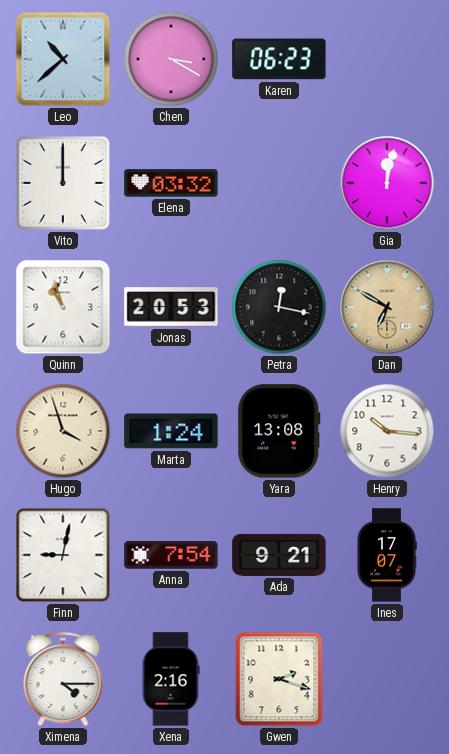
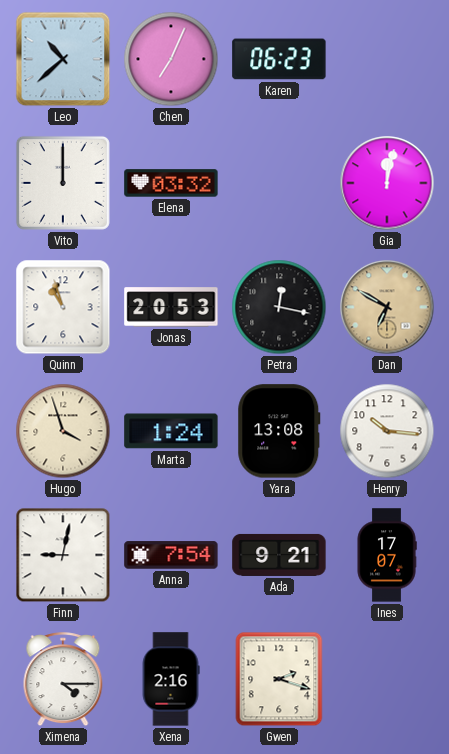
Chen: 3:20 -> 7:04 (171, 59)
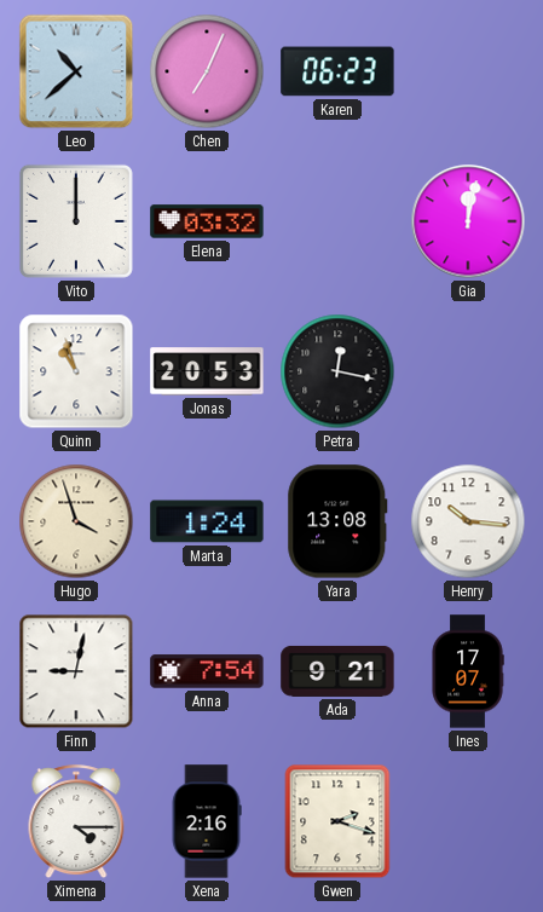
Dan: 6:50 -> none (387, 307)
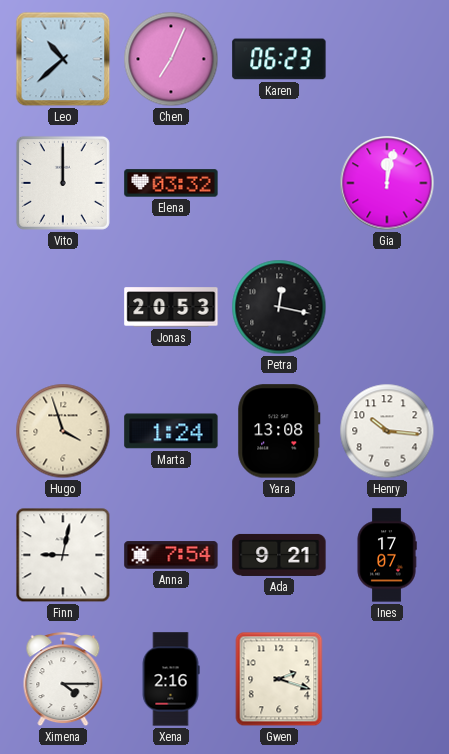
Quinn: 10:57 -> none (76, 371)
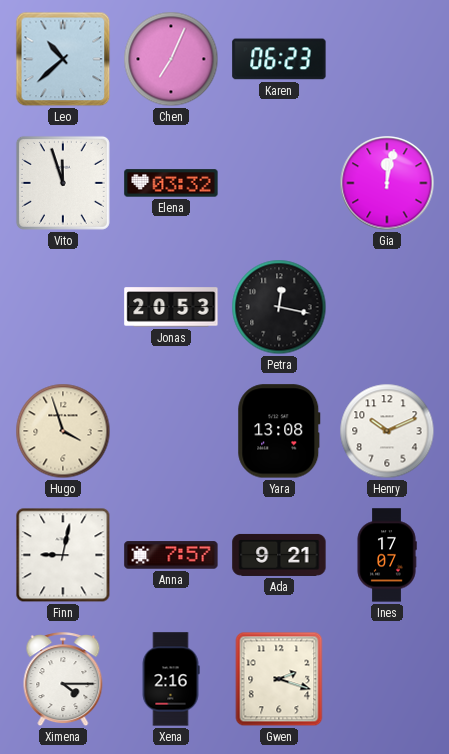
Vito: 12:00 -> 11:57 (63, 183)
Marta: 1:24 -> none (171, 431)
Henry: 10:16 -> 10:11 (387, 431)
Anna: 7:54 -> 7:57 (171, 555)
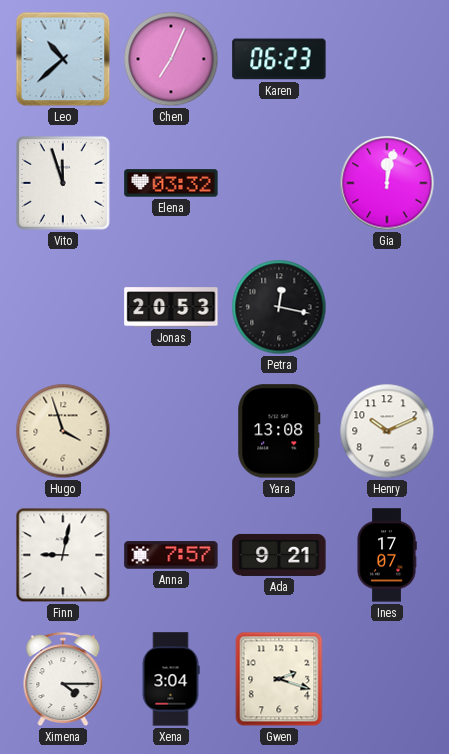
Xena: 2:16 -> 3:04 (171, 679)
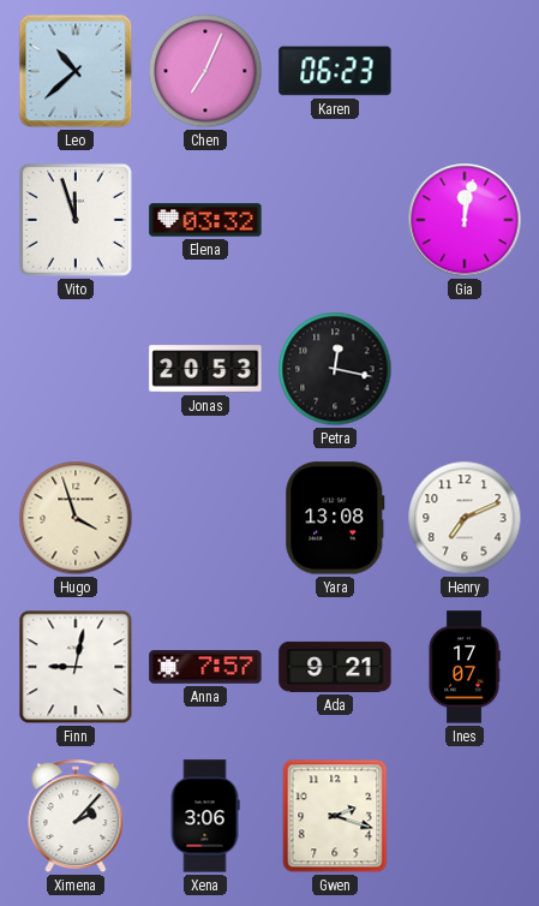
Henry: 10:11 -> 7:11 (465, 518)
Ximena: 4:15 -> 2:07 (76, 817)
Xena: 3:04 -> 3:06 (205, 816)
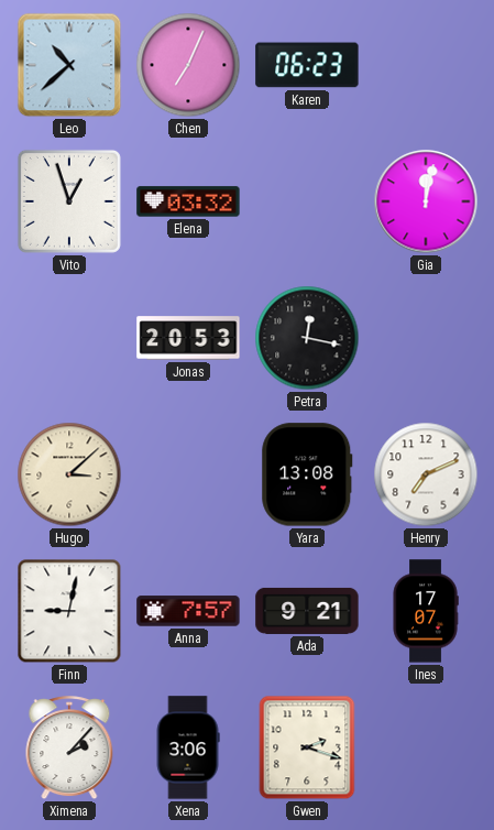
Vito: 11:57 -> 12:57 (69, 201)
Hugo: 3:57 -> 3:08 (69, 474)
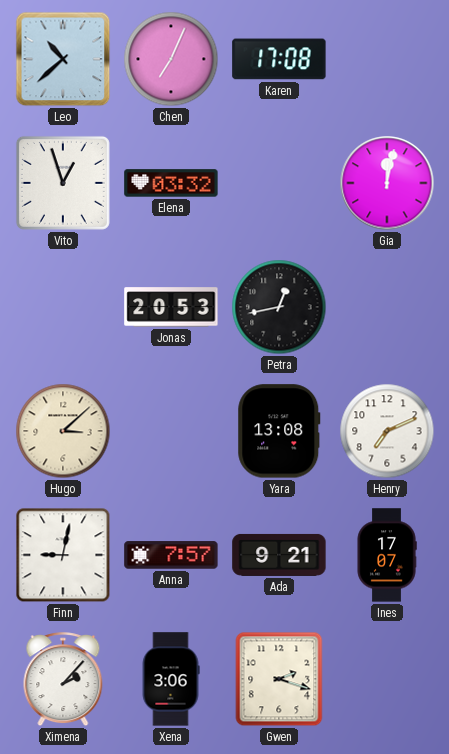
Karen: 06:23 -> 17:08 (279, 59)
Petra: 12:17 -> 12:43 (279, 307)
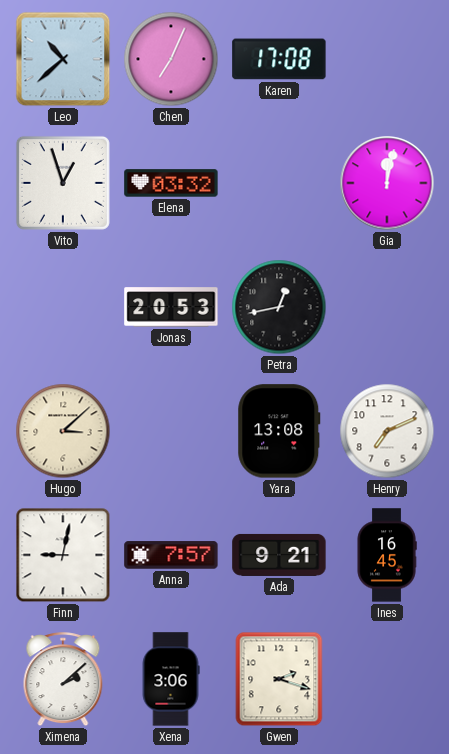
Ines: 17:07 -> 16:45 (387, 555)
Ximena: 2:07 -> 2:08 (63, 680)
